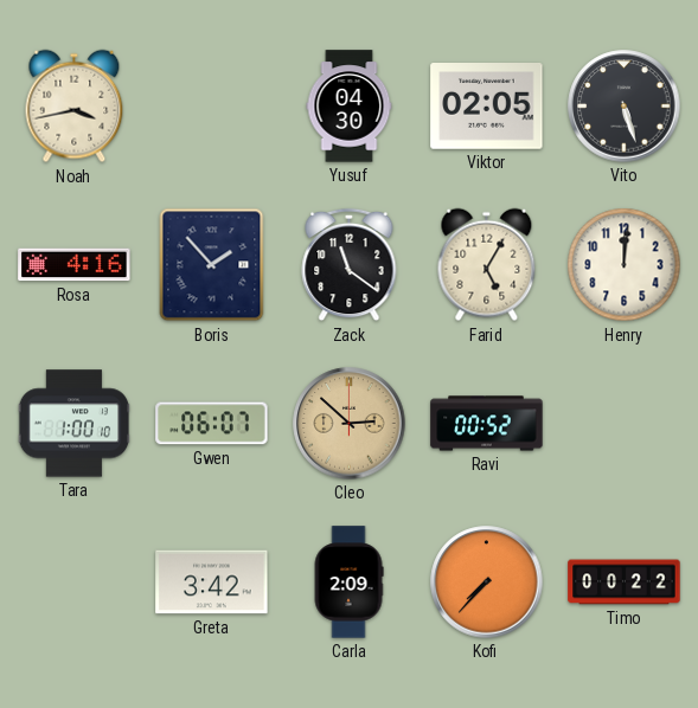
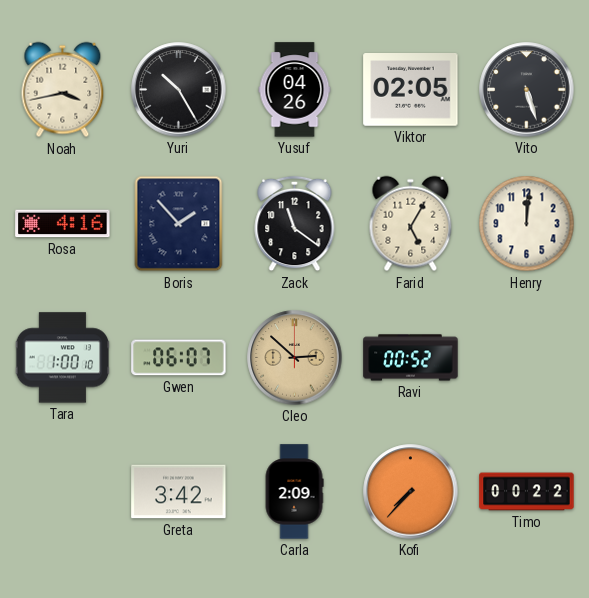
Yuri: none -> 10:25 (179, 90)
Yusuf: 04:30 -> 04:26 (295, 90)
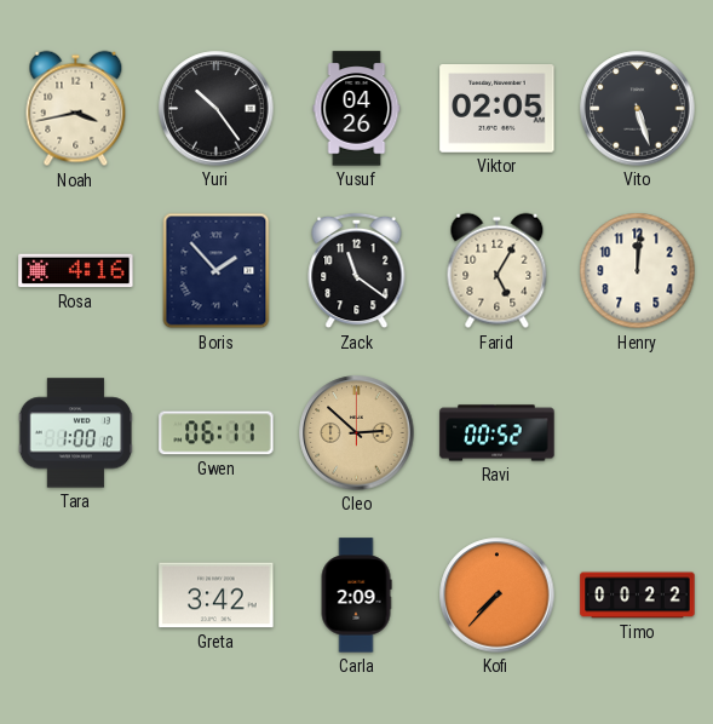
Yuri: 10:25 -> 10:24 (217, 109)
Gwen: 06:07 -> 06:11 (217, 433)
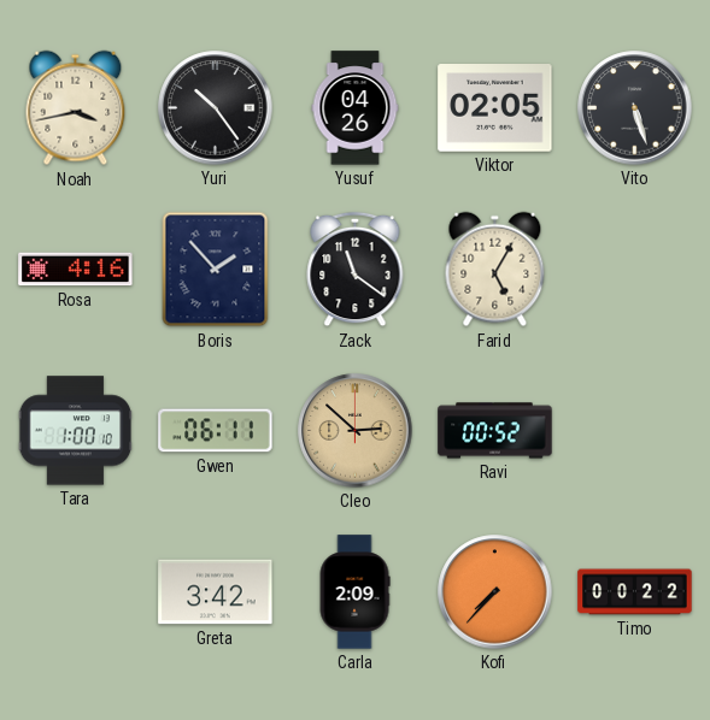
Henry: 12:01 -> none (638, 271)
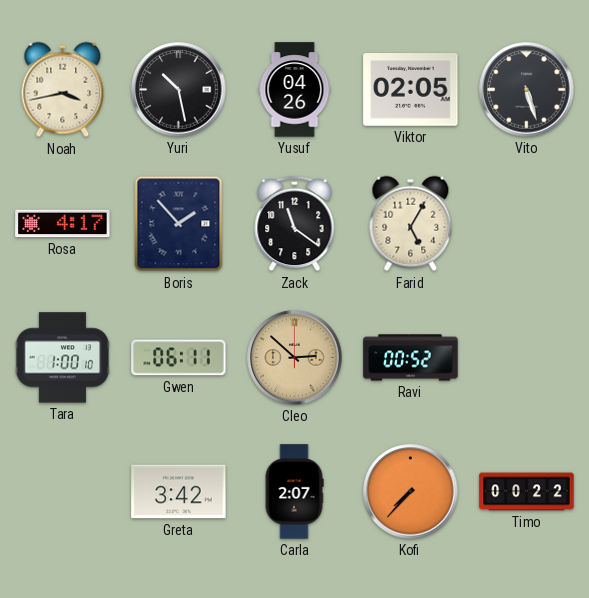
Yuri: 10:24 -> 10:28 (179, 90)
Rosa: 4:16 -> 4:17 (63, 224)
Carla: 2:09 -> 2:07 (294, 492)
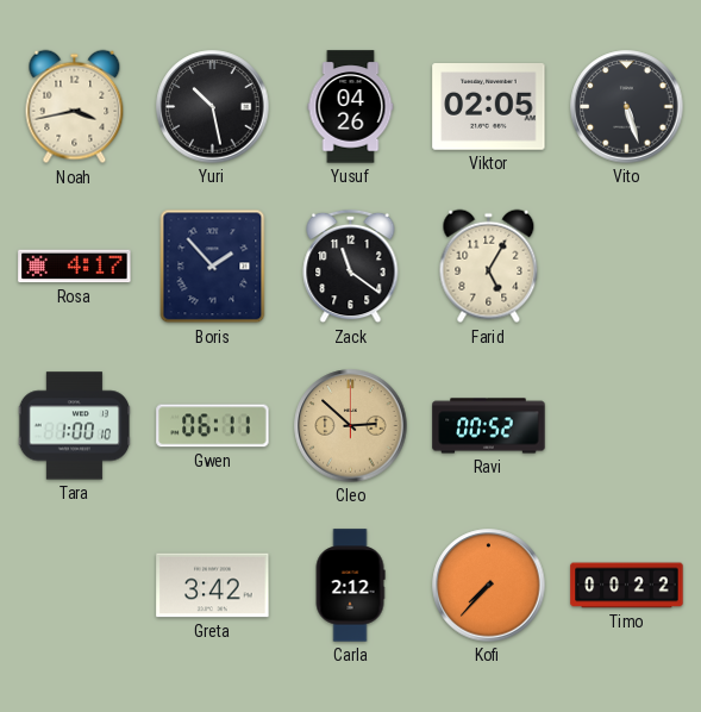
Carla: 2:07 -> 2:12 (350, 586)
